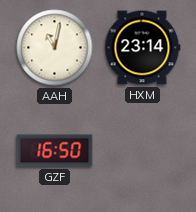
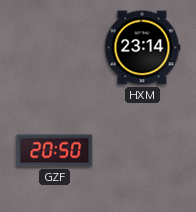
AAH: 11:02 -> none (55, 48)
GZF: 16:50 -> 20:50 (55, 151)
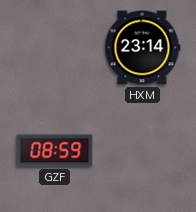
GZF: 20:50 -> 08:59 (55, 151)
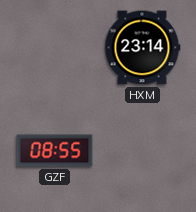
GZF: 08:59 -> 08:55 (55, 151)
